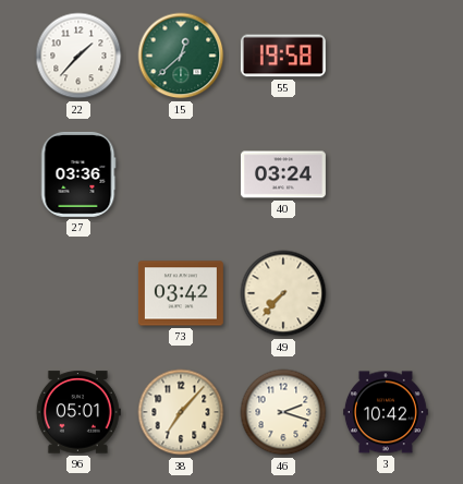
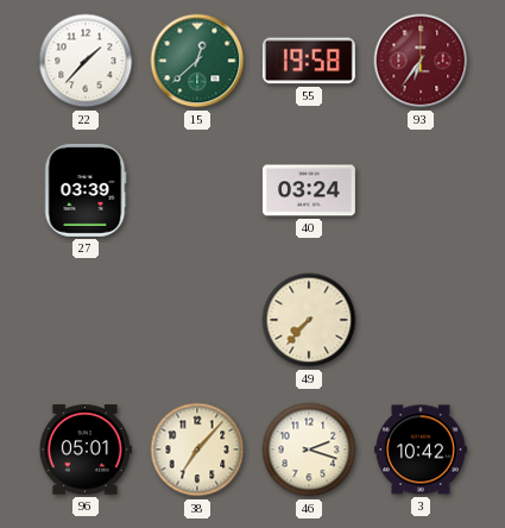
93: none -> 6:36 (421, 61)
27: 03:36 -> 03:39 (86, 190)
73: 03:42 -> none (181, 293)
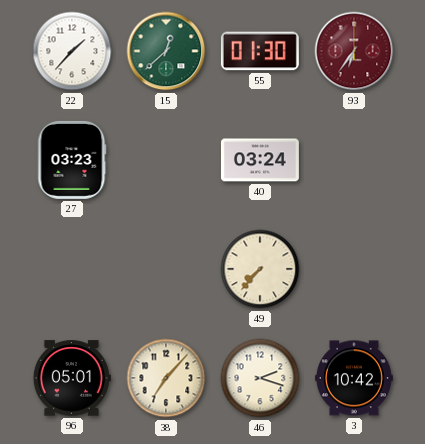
55: 19:58 -> 01:30 (260, 51)
27: 03:39 -> 03:23 (72, 160)
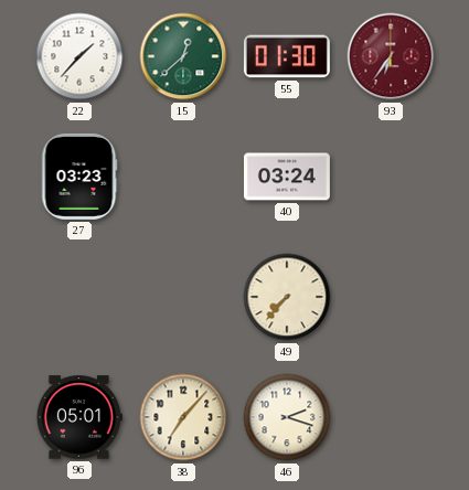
3: 10:42 -> none (354, 378)
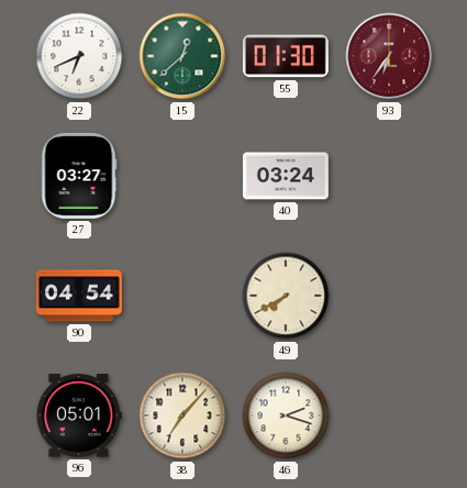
22: 1:37 -> 6:41 (79, 56)
27: 03:23 -> 03:27 (79, 176)
90: none -> 04:54 (79, 296)
49: 7:37 -> 7:40 (286, 296)
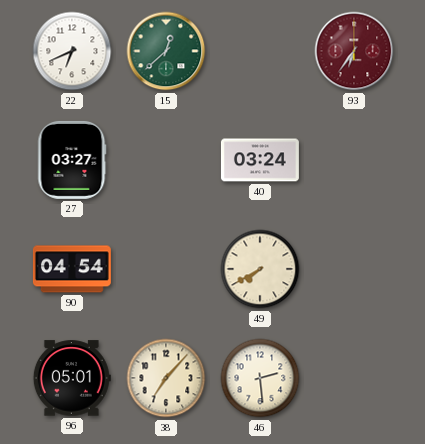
55: 01:30 -> none (286, 56)
46: 2:18 -> 2:29 (260, 378)
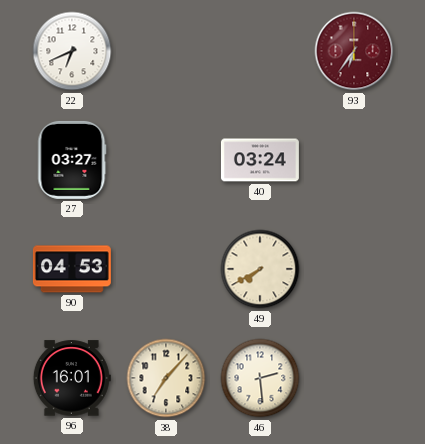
15: 12:38 -> none (166, 51)
90: 04:54 -> 04:53 (72, 269)
96: 05:01 -> 16:01 (72, 378)
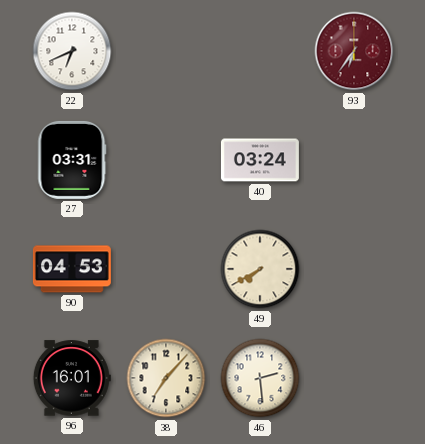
27: 03:27 -> 03:31 (72, 160)
